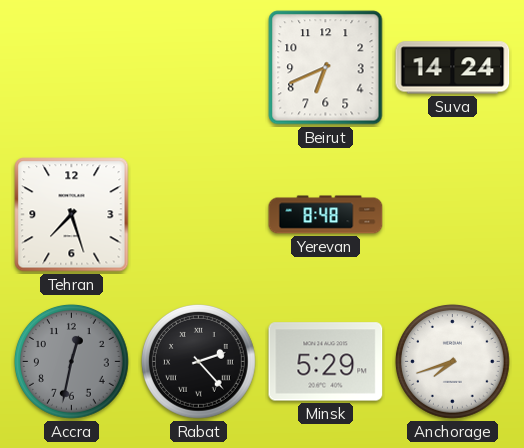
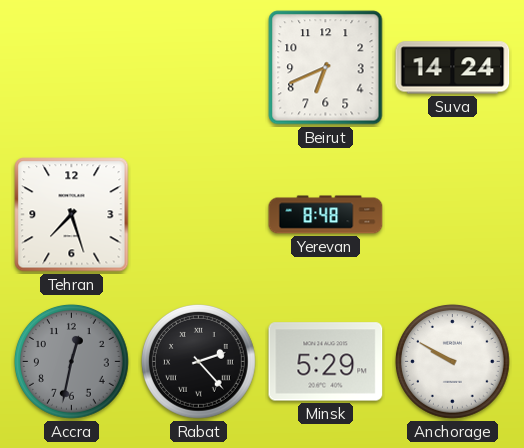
Anchorage: 7:42 -> 9:50 (453, 362)
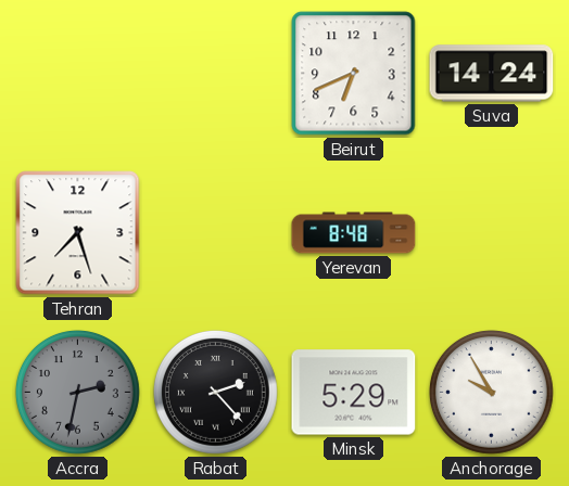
Accra: 12:32 -> 2:32 (78, 393)
Anchorage: 9:50 -> 9:55 (492, 393)
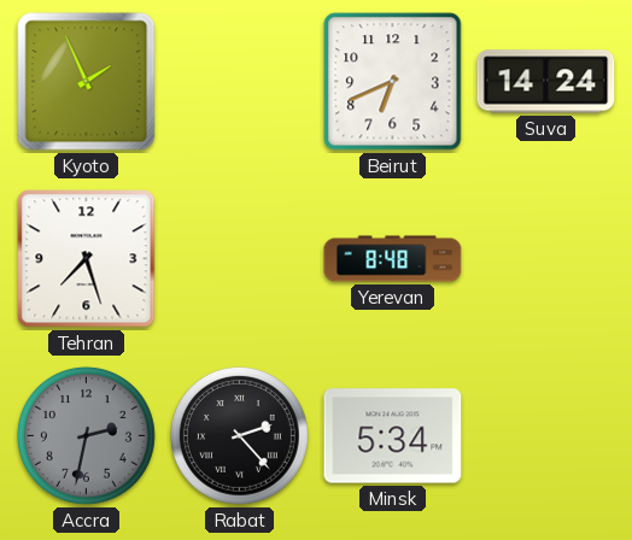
Kyoto: none -> 1:56 (87, 82)
Minsk: 5:29 -> 5:34 (393, 436)
Anchorage: 9:55 -> none (492, 393)
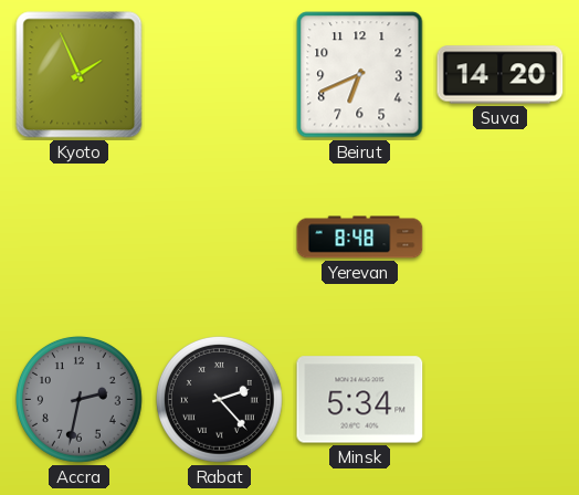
Suva: 14:24 -> 14:20 (501, 75)
Tehran: 7:27 -> none (87, 259)
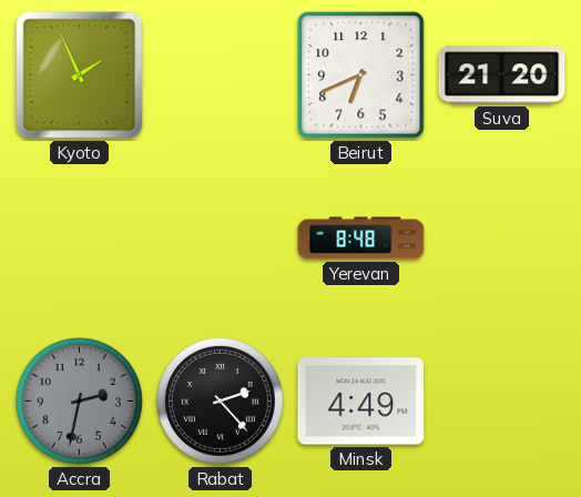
Suva: 14:20 -> 21:20 (502, 75)
Minsk: 5:34 -> 4:49 (361, 402)
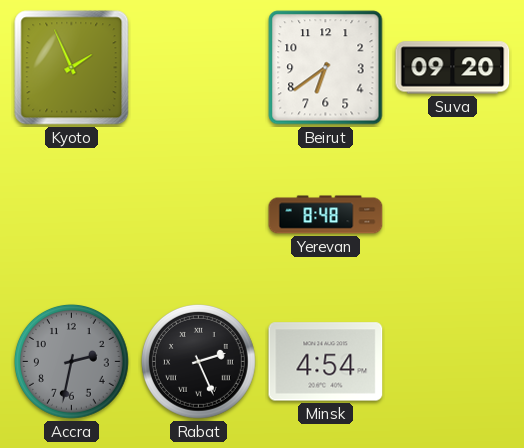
Beirut: 6:41 -> 6:39 (326, 68)
Suva: 21:20 -> 09:20 (453, 68)
Rabat: 2:23 -> 2:26 (199, 362)
Minsk: 4:49 -> 4:54 (326, 362)
